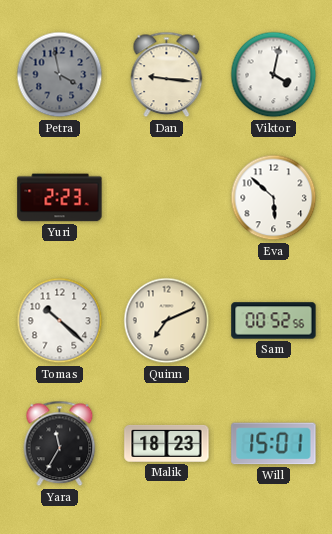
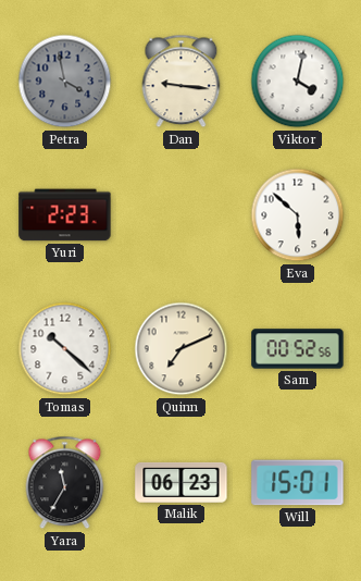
Malik: 18:23 -> 06:23 (182, 482)
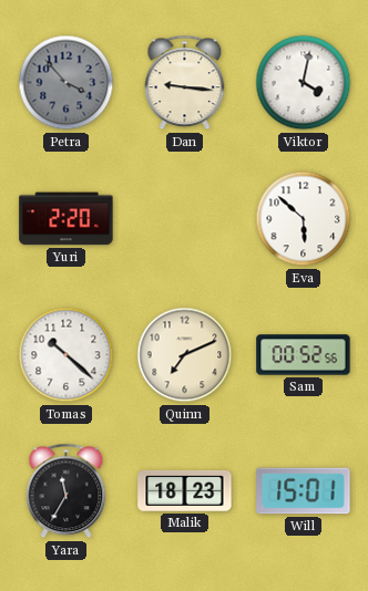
Petra: 3:58 -> 3:53 (67, 83)
Yuri: 2:23 -> 2:20 (67, 219)
Malik: 06:23 -> 18:23 (185, 490)
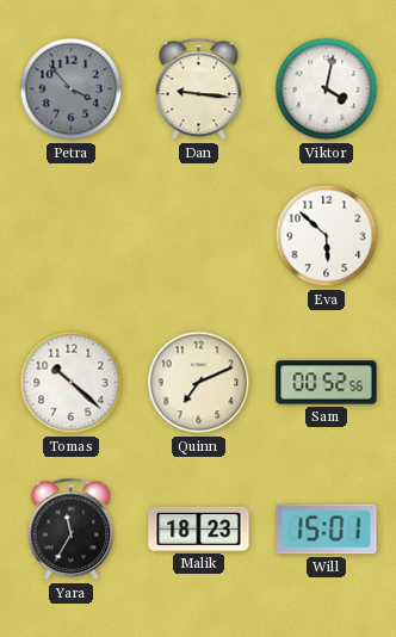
Yuri: 2:20 -> none (67, 219)
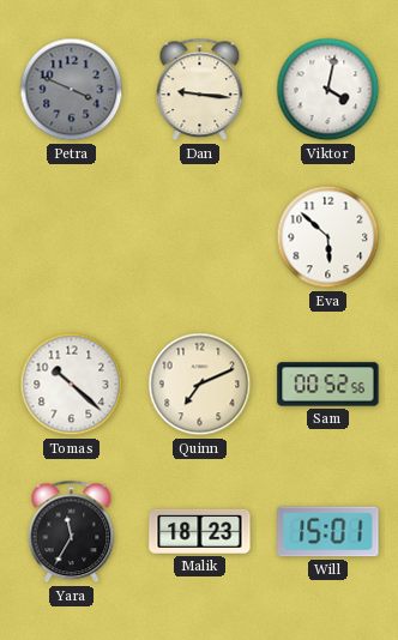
Petra: 3:53 -> 3:49 (72, 90)
